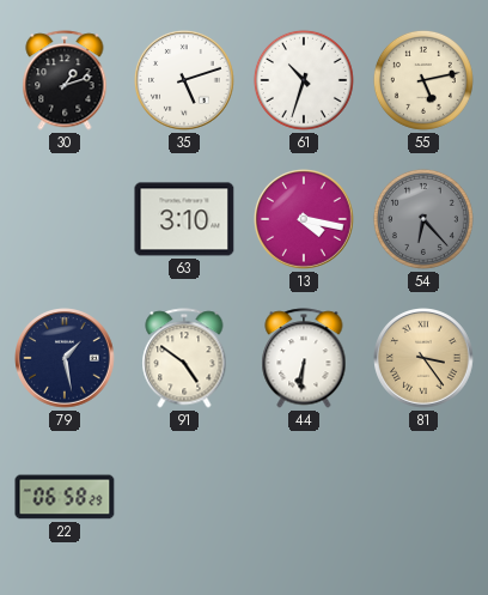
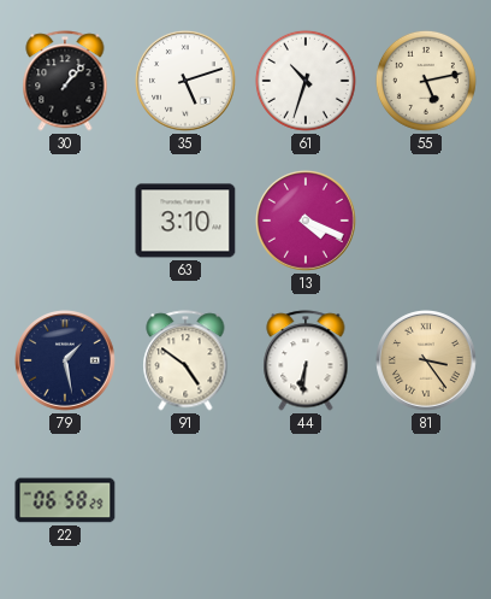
30: 1:12 -> 1:07 (65, 81)
13: 4:17 -> 4:19 (307, 222)
54: 6:23 -> none (423, 219)
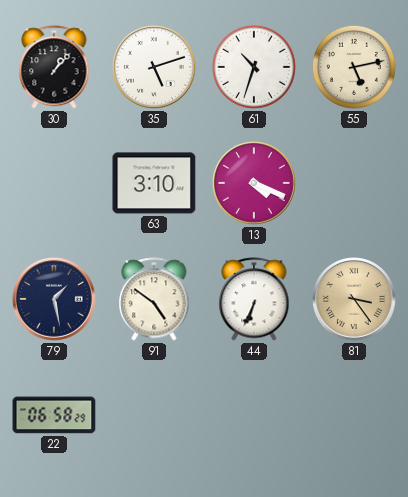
44: 6:31 -> 6:34 (254, 299)
